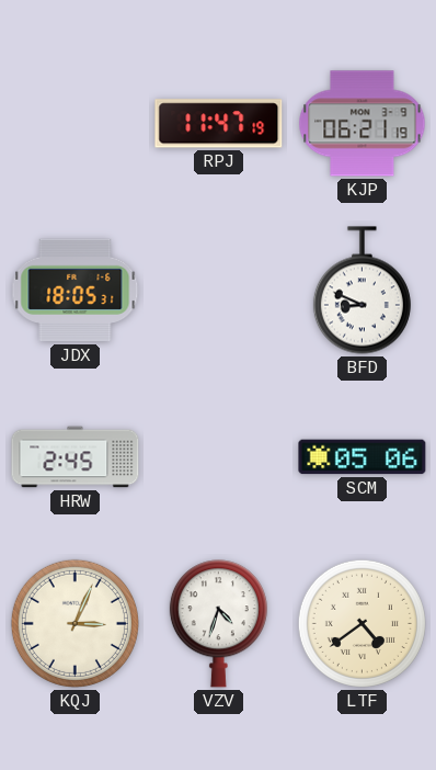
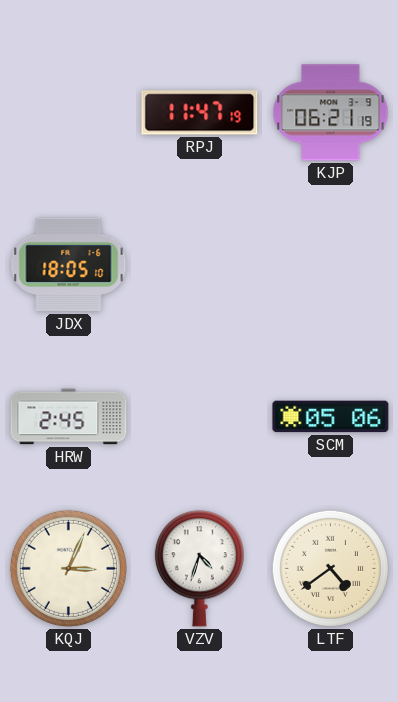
JDX: 18:05:31 -> 18:05:10 (69, 265)
BFD: 8:49 -> none (362, 291)
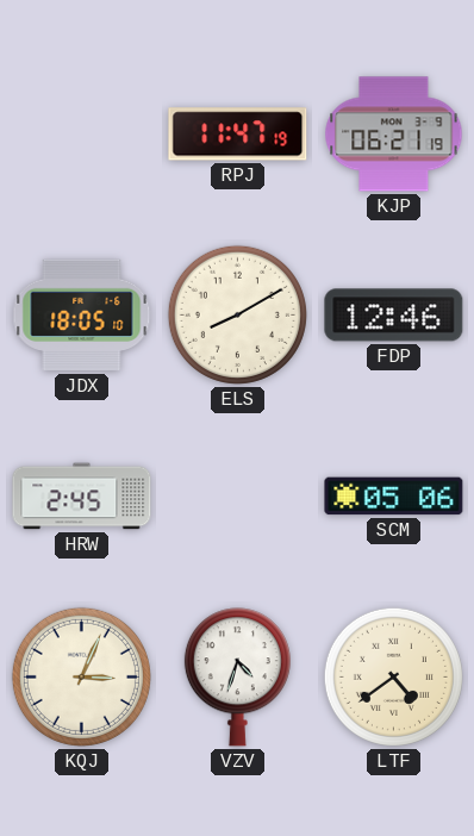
ELS: none -> 8:10 (237, 314)
FDP: none -> 12:46 (394, 316)
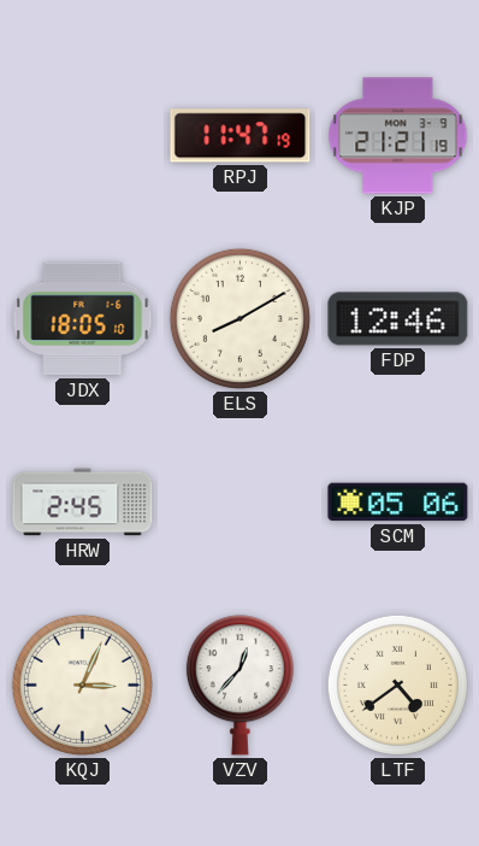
KJP: 06:21 -> 21:21 (398, 136)
VZV: 4:33 -> 12:37 (239, 686)
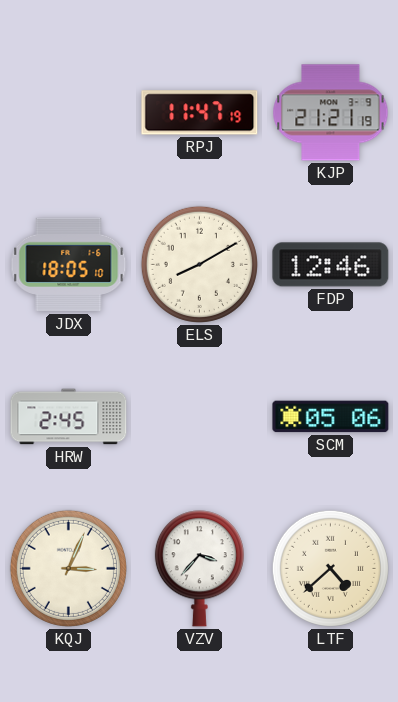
VZV: 12:37 -> 3:37 (199, 569)
LTF: 4:39 -> 4:38 (330, 568)
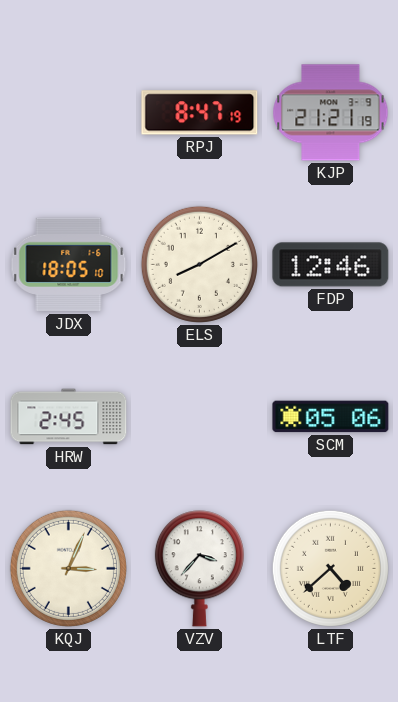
RPJ: 11:47 -> 8:47 (200, 113)
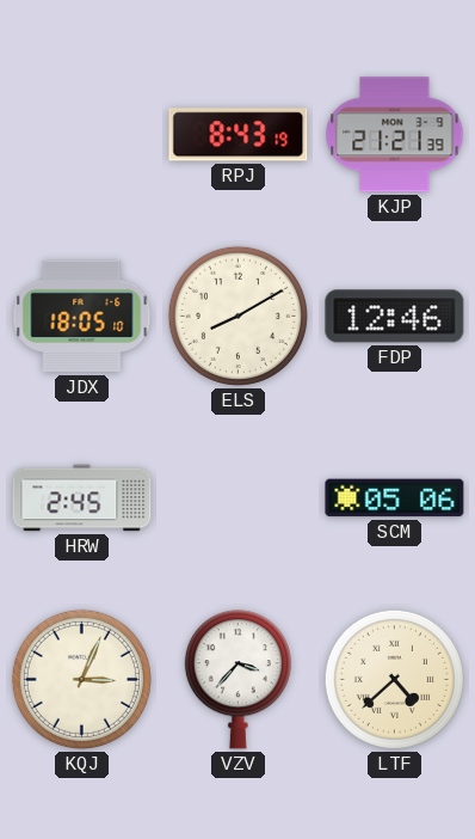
RPJ: 8:47 -> 8:43 (239, 135)
KJP: 21:21:19 -> 21:21:39 (395, 135)
